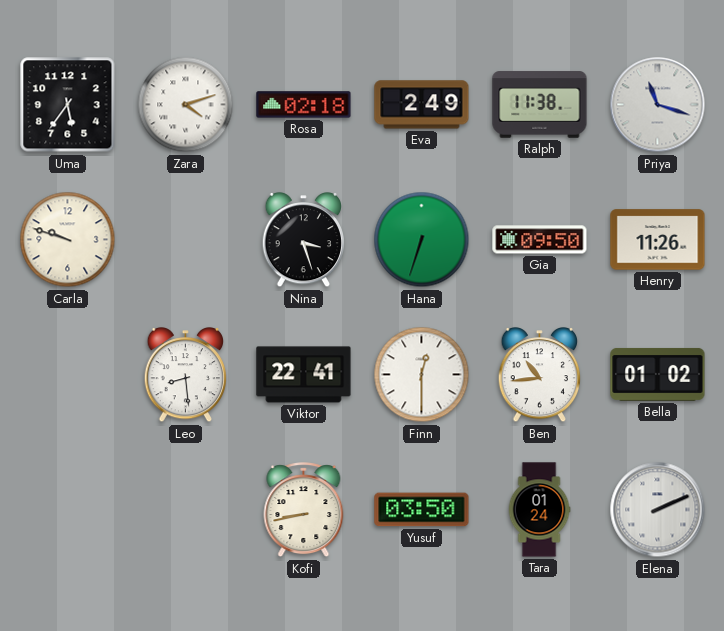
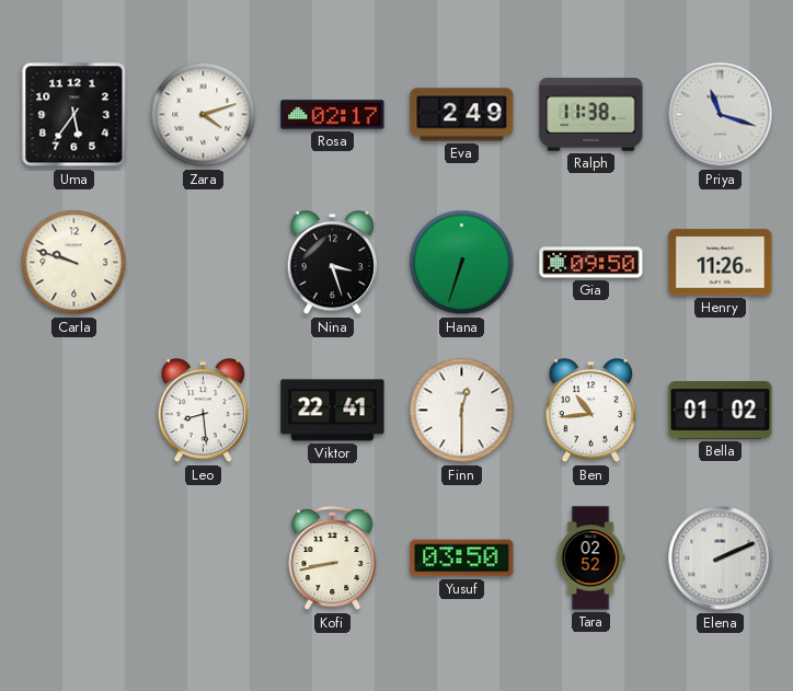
Rosa: 02:18 -> 02:17 (333, 115)
Tara: 01:24 -> 02:52 (590, 558)
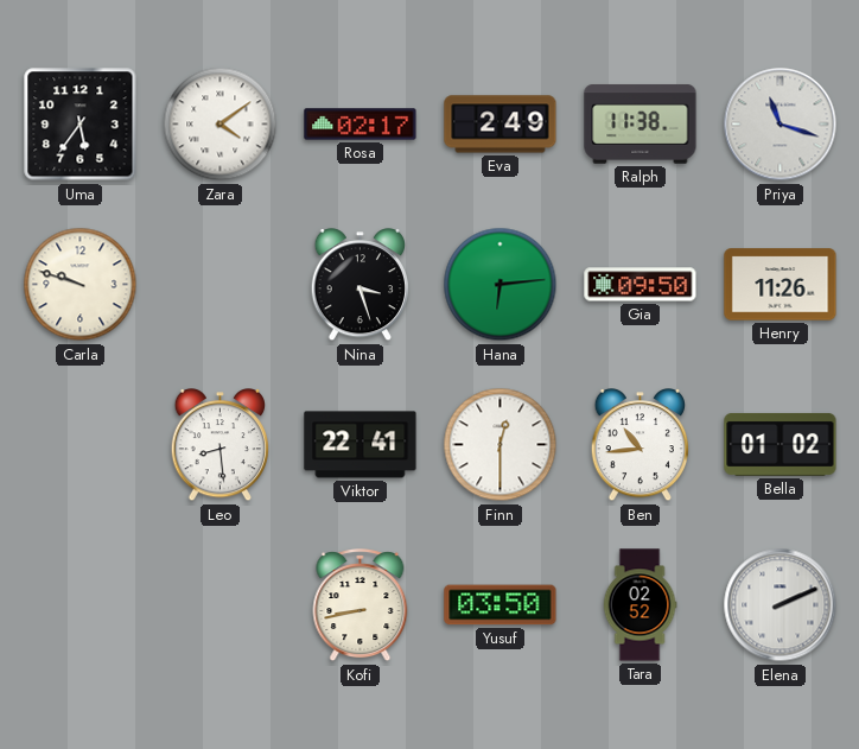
Zara: 4:12 -> 4:09 (221, 125)
Hana: 6:33 -> 6:14 (501, 285)
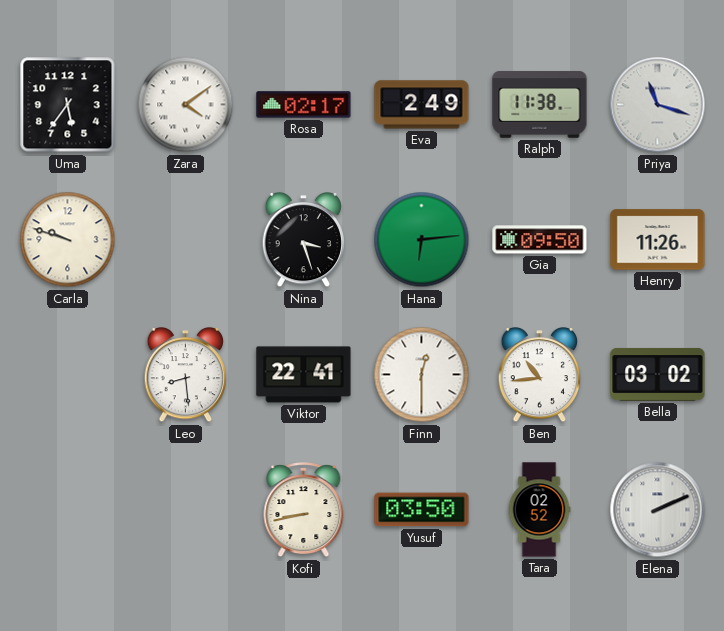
Bella: 01:02 -> 03:02 (658, 374)
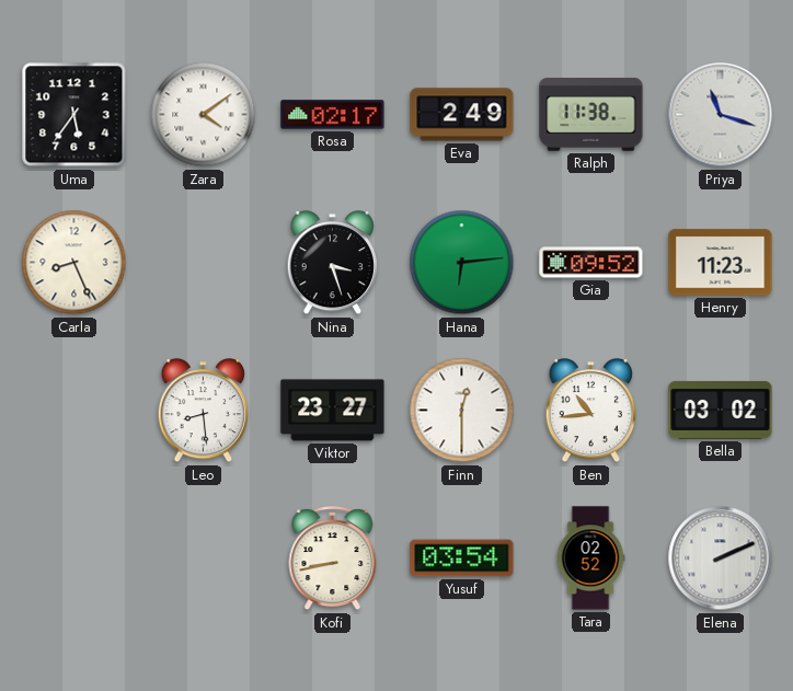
Carla: 9:48 -> 8:26 (74, 263)
Gia: 09:50 -> 09:52 (591, 263)
Henry: 11:26 -> 11:23 (721, 263)
Viktor: 22:41 -> 23:27 (333, 411)
Yusuf: 03:50 -> 03:54 (462, 558)
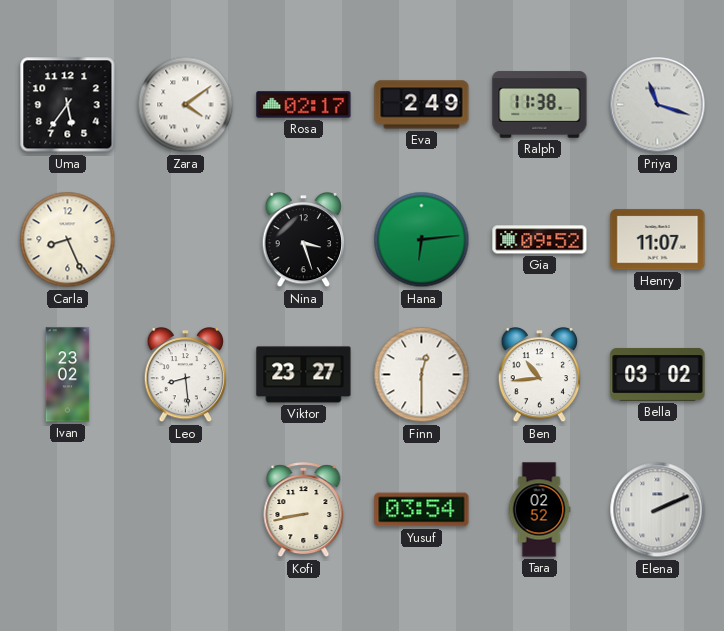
Henry: 11:23 -> 11:07 (658, 240)
Ivan: none -> 23:02 (68, 375)
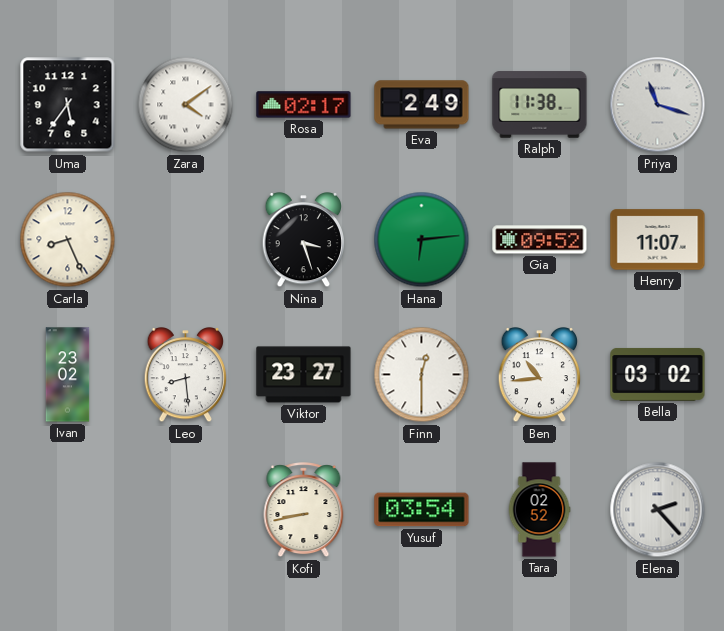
Elena: 2:11 -> 2:23 (658, 510)
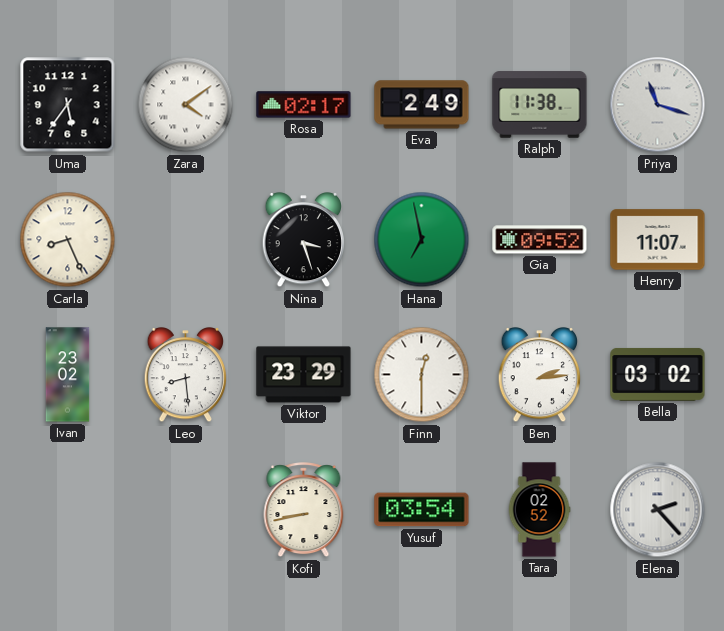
Hana: 6:14 -> 6:58 (422, 240)
Viktor: 23:27 -> 23:29 (304, 375)
Ben: 10:44 -> 2:14 (540, 376)
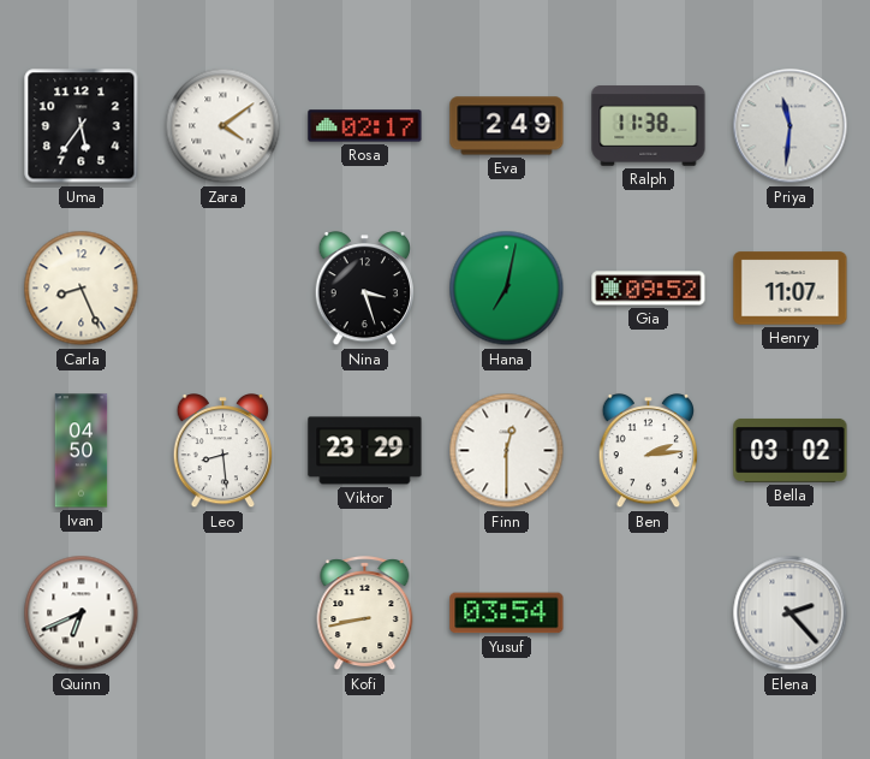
Priya: 11:18 -> 11:31 (791, 126)
Hana: 6:58 -> 7:02 (507, 289)
Ivan: 23:02 -> 04:50 (82, 451)
Quinn: none -> 6:41 (82, 613)
Tara: 02:52 -> none (539, 510)
